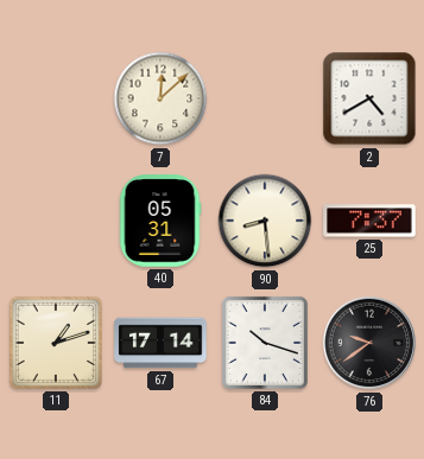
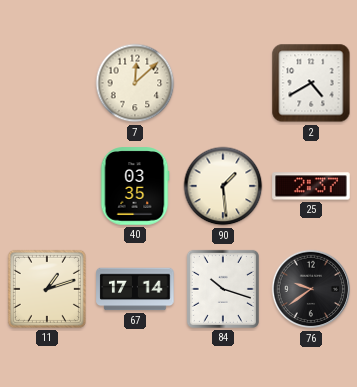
40: 05:31 -> 03:35 (135, 186)
90: 8:29 -> 1:29 (223, 186)
25: 7:37 -> 2:37 (311, 186)
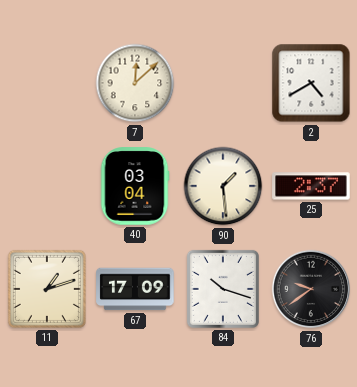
40: 03:35 -> 03:04 (135, 186)
67: 17:14 -> 17:09 (135, 289)
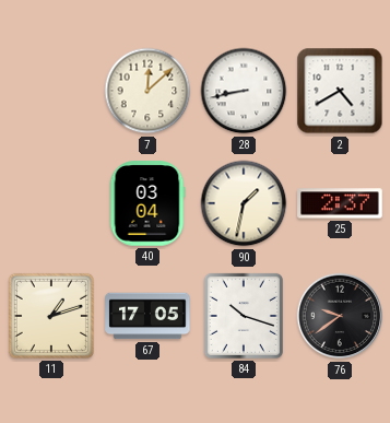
28: none -> 8:43 (244, 91)
90: 1:29 -> 1:32 (244, 203)
67: 17:09 -> 17:05 (147, 316)
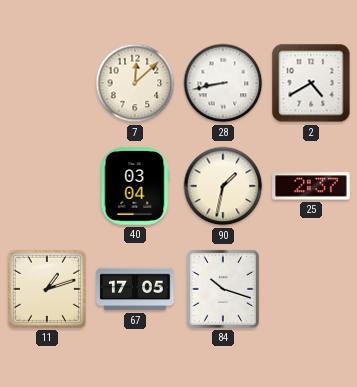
76: 9:39 -> none (340, 316)
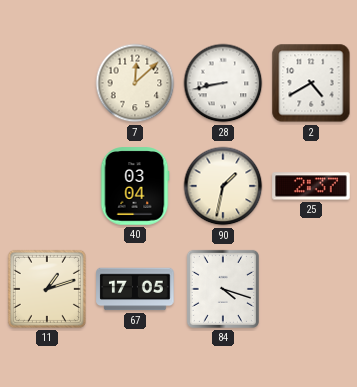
84: 10:18 -> 4:18 (223, 289)
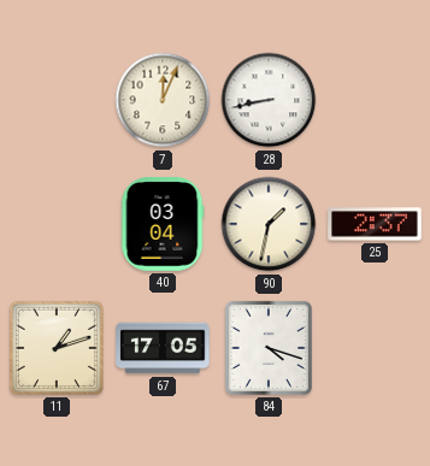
7: 12:08 -> 12:04 (163, 100)
2: 4:40 -> none (311, 83)
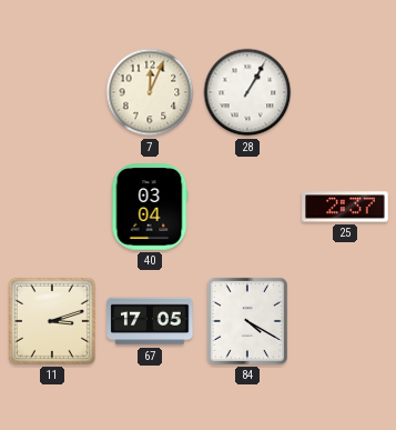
28: 8:43 -> 1:05 (247, 92)
90: 1:32 -> none (269, 224)
11: 1:12 -> 3:12 (52, 321)
84: 4:18 -> 4:20 (247, 321)
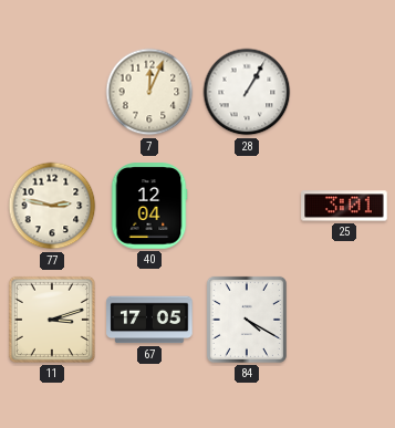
77: none -> 2:47 (52, 206)
40: 03:04 -> 12:04 (149, 206)
25: 2:37 -> 3:01 (344, 206)
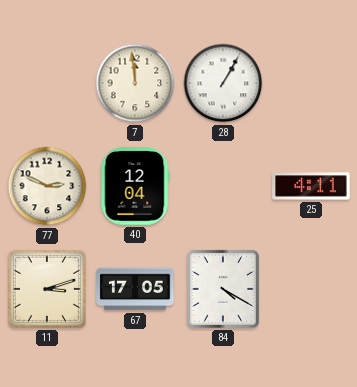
7: 12:04 -> 11:59 (135, 83)
77: 2:47 -> 2:49 (47, 186)
25: 3:01 -> 4:11 (311, 186)
